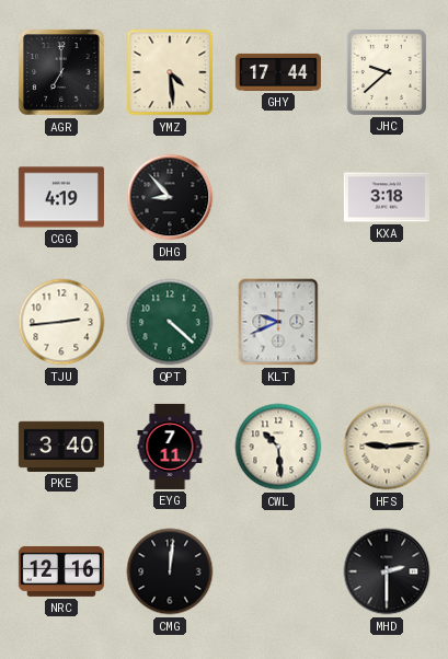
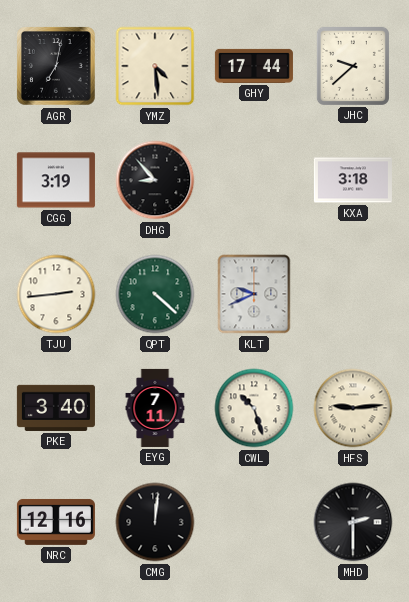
AGR: 7:00 -> 7:02 (57, 67)
CGG: 4:19 -> 3:19 (56, 180)
CWL: 10:29 -> 10:27 (254, 408)
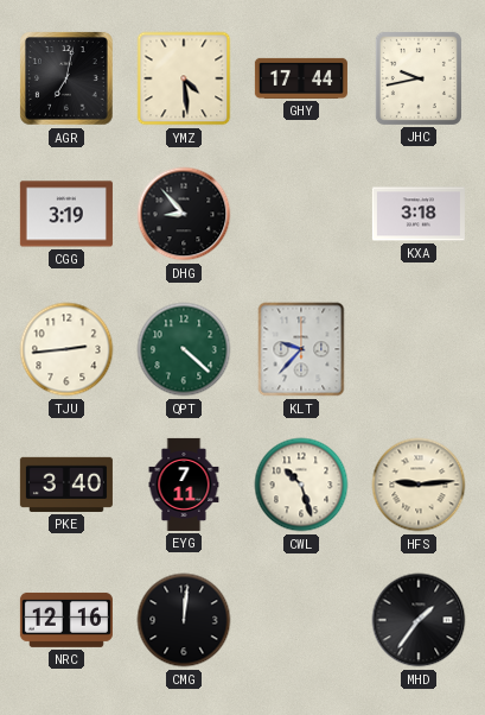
JHC: 9:38 -> 9:43 (419, 78)
KLT: 9:41 -> 9:37 (301, 349)
MHD: 2:30 -> 1:36 (419, 620)
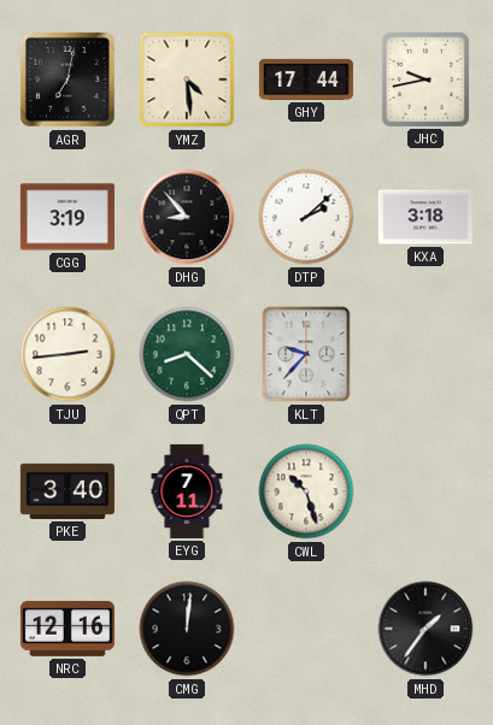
DTP: none -> 2:08 (306, 217)
QPT: 4:22 -> 8:22 (187, 354)
HFS: 9:14 -> none (419, 485)
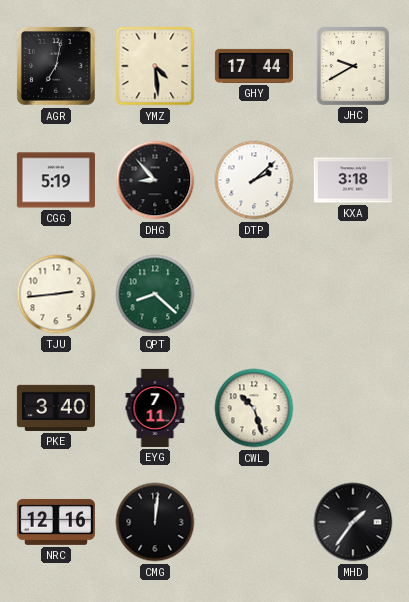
JHC: 9:43 -> 9:40 (353, 66)
CGG: 3:19 -> 5:19 (56, 180)
KLT: 9:37 -> none (306, 354)
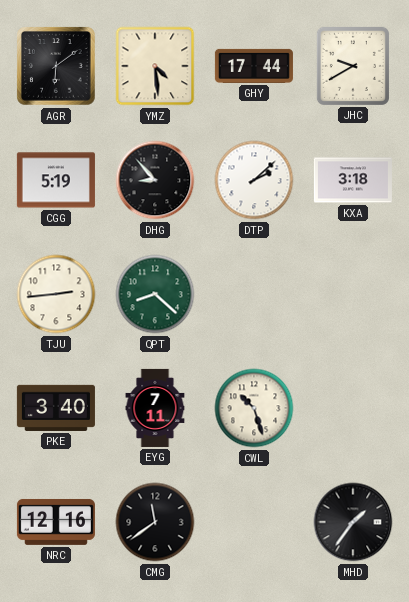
AGR: 7:02 -> 6:09 (57, 67)
CMG: 12:01 -> 11:39 (155, 522)
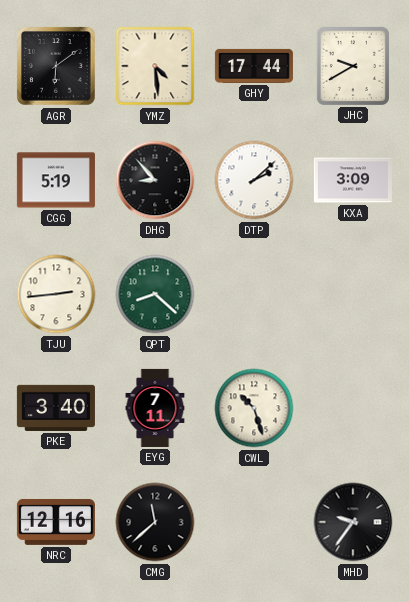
KXA: 3:18 -> 3:09 (353, 180)
CMG: 11:39 -> 11:38 (155, 522)
MHD: 1:36 -> 9:36 (353, 522)
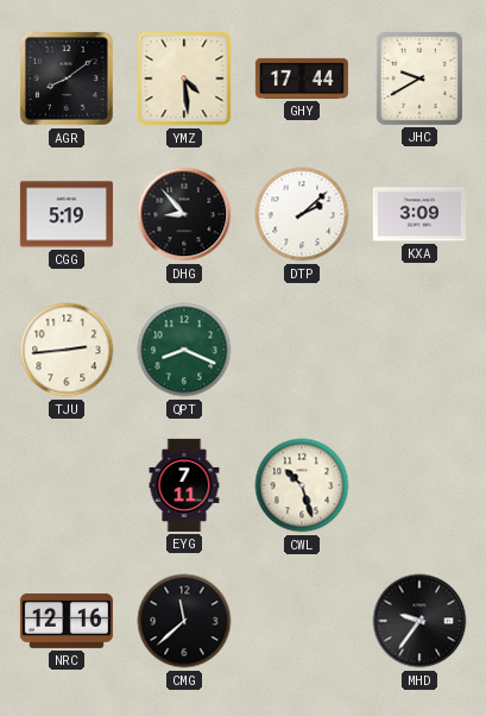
AGR: 6:09 -> 8:09 (68, 80)
QPT: 8:22 -> 8:19 (184, 350)
PKE: 3:40 -> none (56, 408)
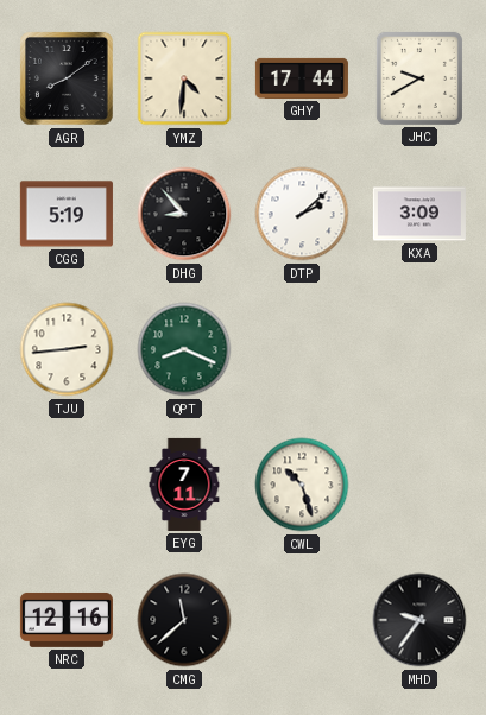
YMZ: 4:29 -> 4:31 (184, 78)
